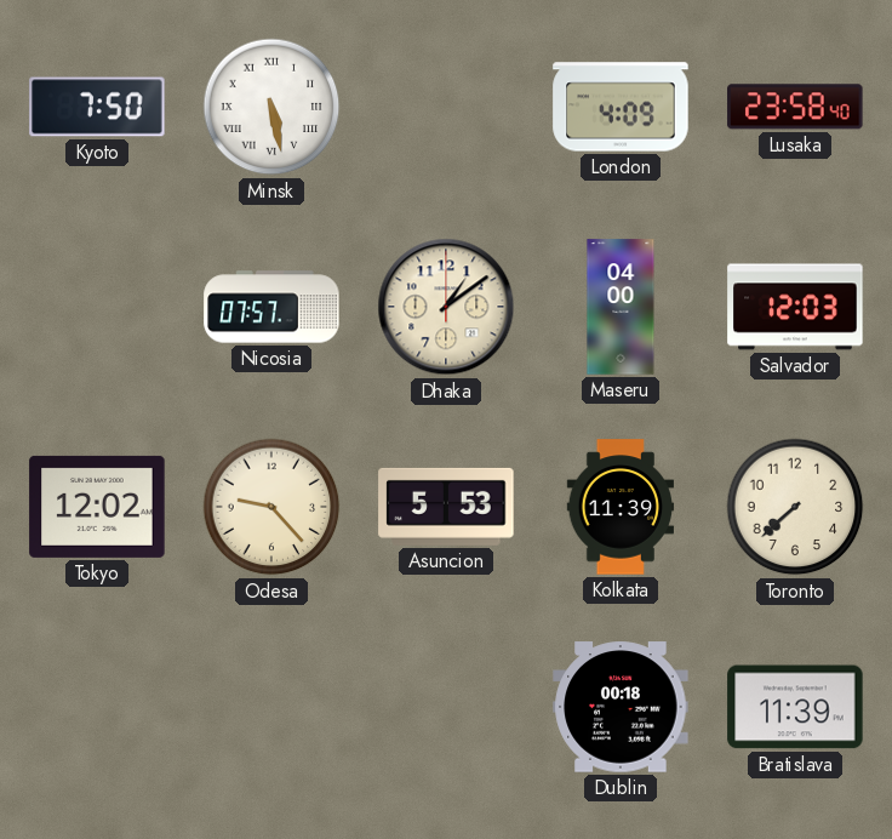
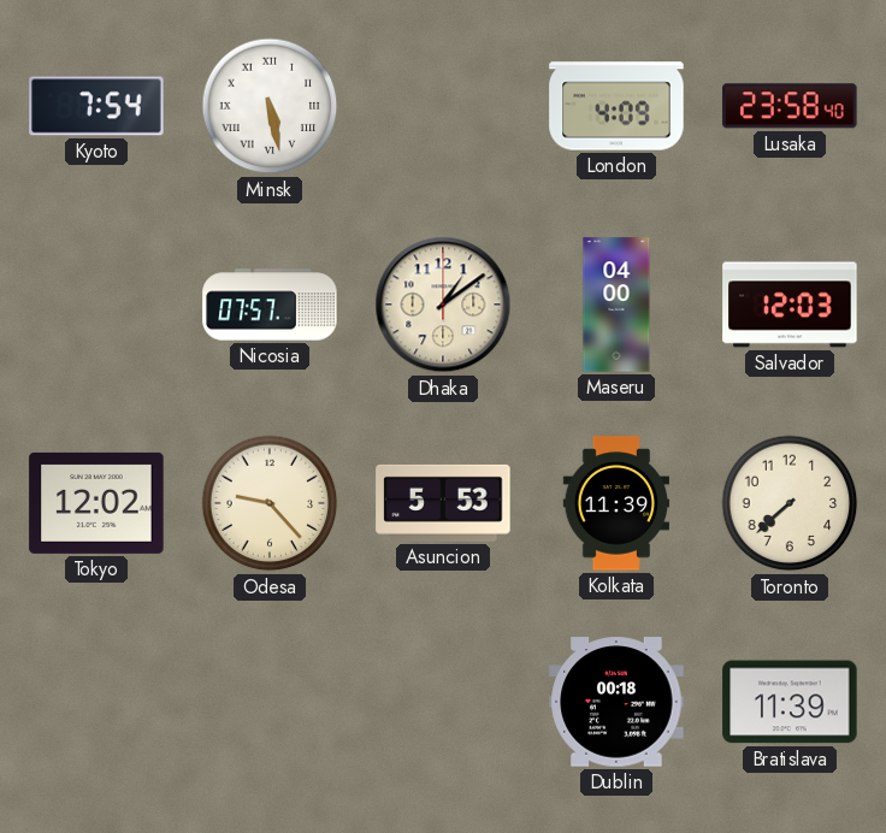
Kyoto: 7:50 -> 7:54 (96, 106)
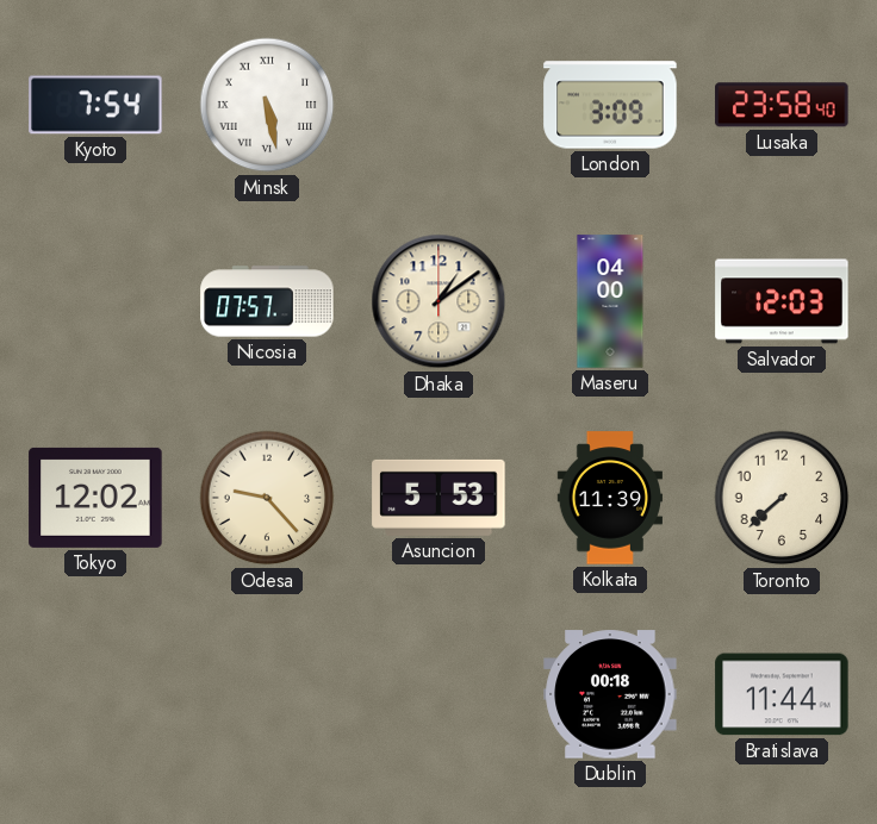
London: 4:09 -> 3:09 (610, 105)
Bratislava: 11:39 -> 11:44 (782, 694)
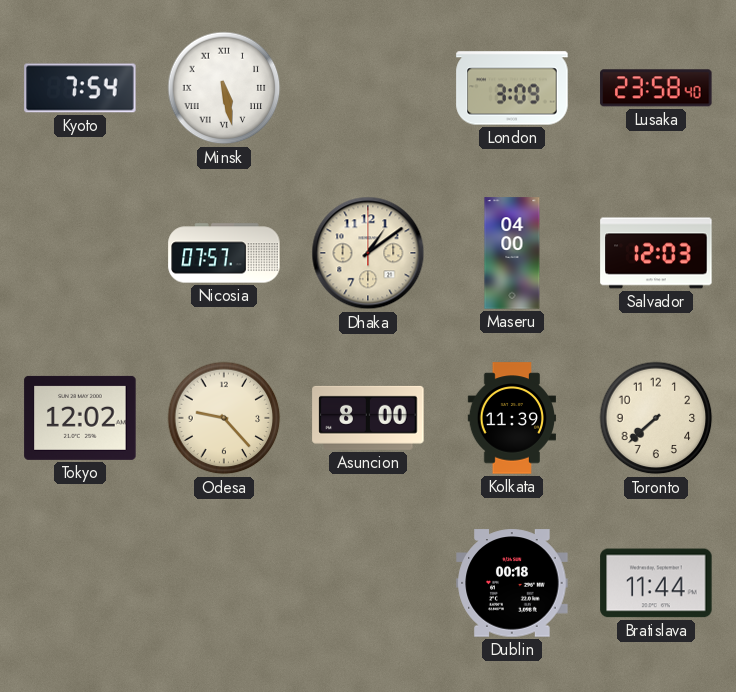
Asuncion: 5:53 -> 8:00 (368, 418)
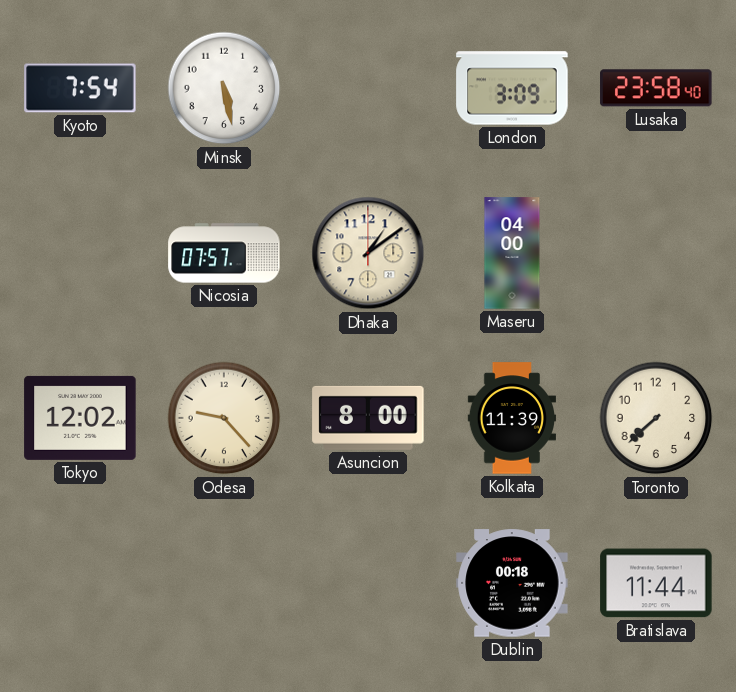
Minsk numerals: Roman -> Arabic (224, 88)
Salvador: 12:03 -> none (656, 253)
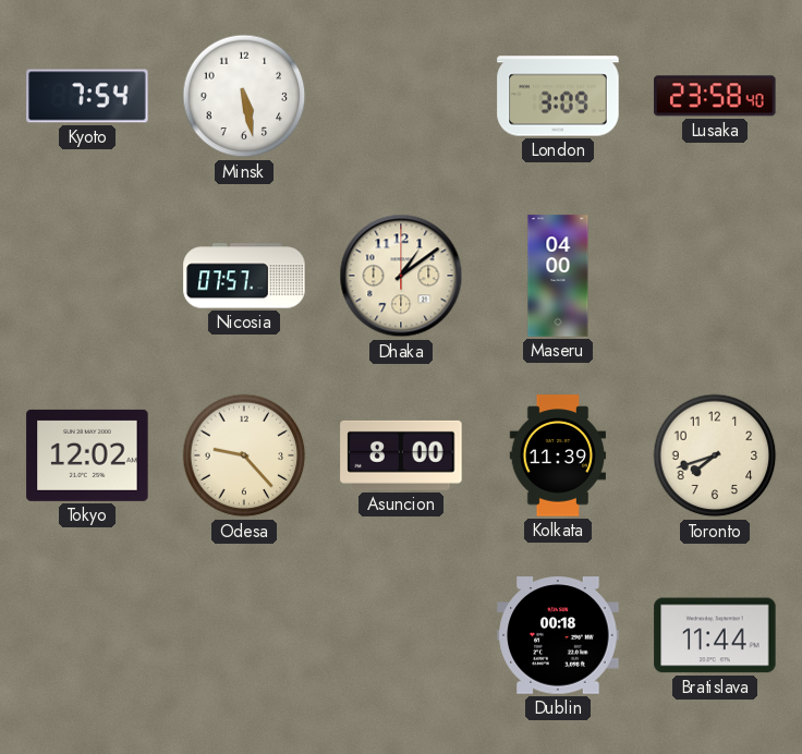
Toronto: 7:38 -> 7:42 (715, 455)
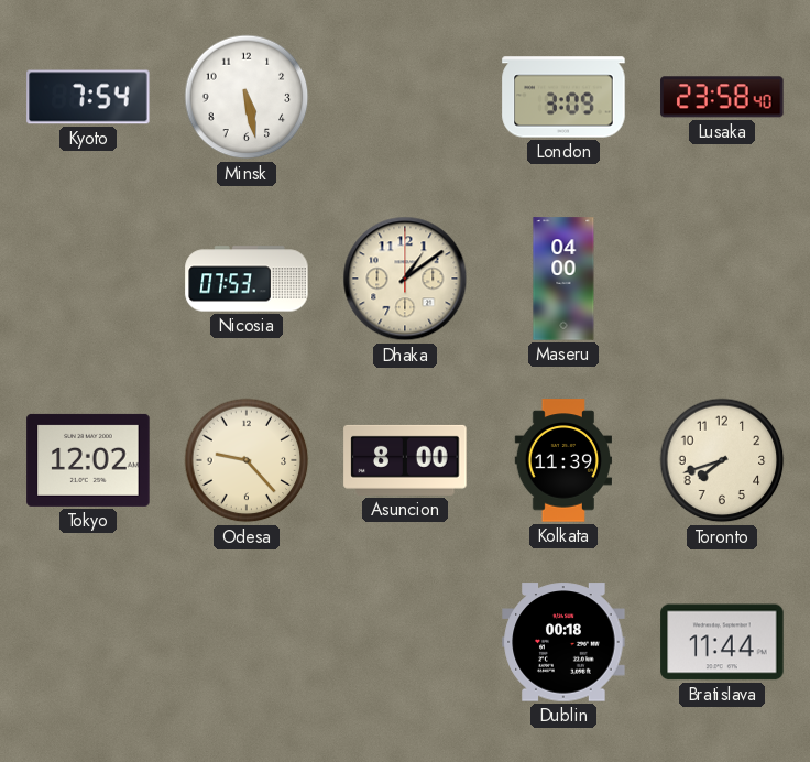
Nicosia: 07:57 -> 07:53 (247, 279)
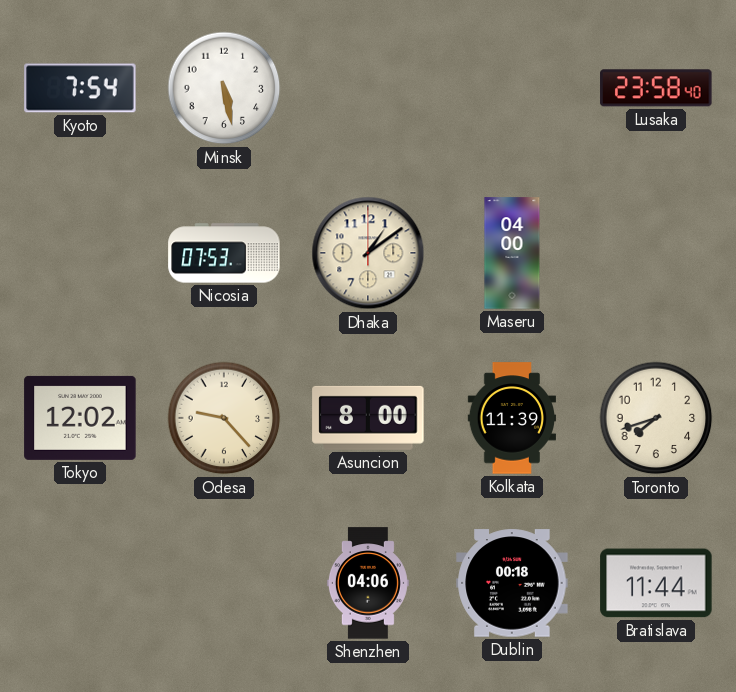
London: 3:09 -> none (563, 97)
Shenzhen: none -> 04:06 (368, 583)
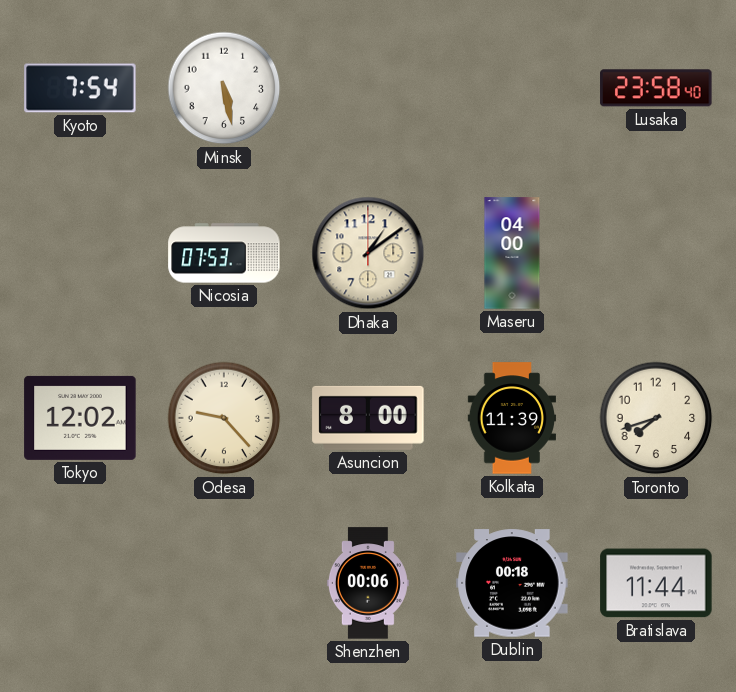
Shenzhen: 04:06 -> 00:06 (368, 583)
